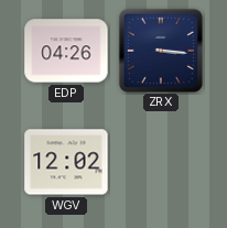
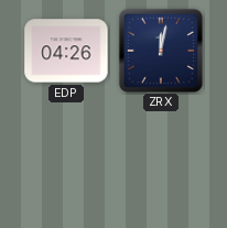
ZRX: 3:16 -> 12:02 (160, 50)
WGV: 12:02 -> none (66, 162)
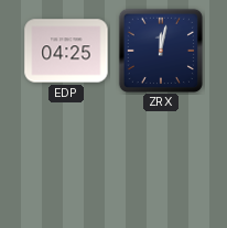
EDP: 04:26 -> 04:25 (66, 51)
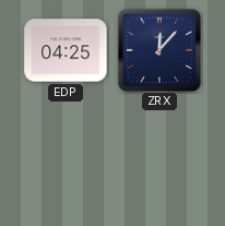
ZRX: 12:02 -> 12:07 (158, 49)
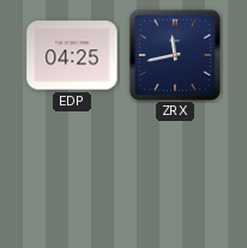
ZRX: 12:07 -> 11:43 (174, 54)
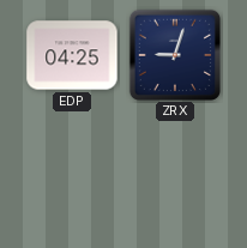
ZRX: 11:43 -> 9:03 (174, 54)
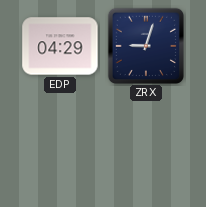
EDP: 04:25 -> 04:29 (60, 46)
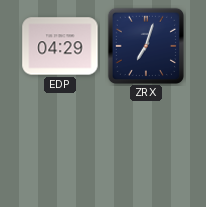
ZRX: 9:03 -> 7:03 (145, 45)
